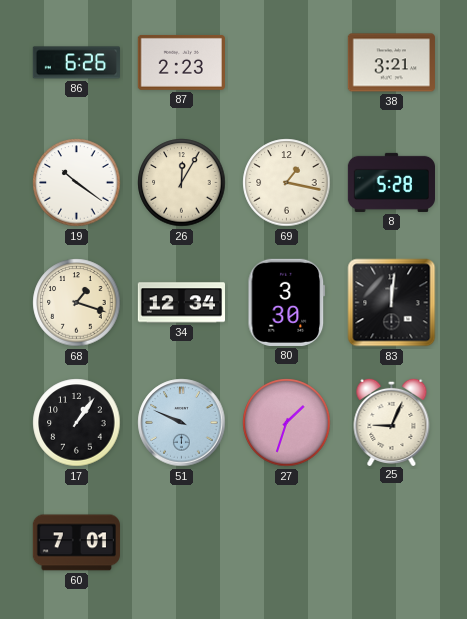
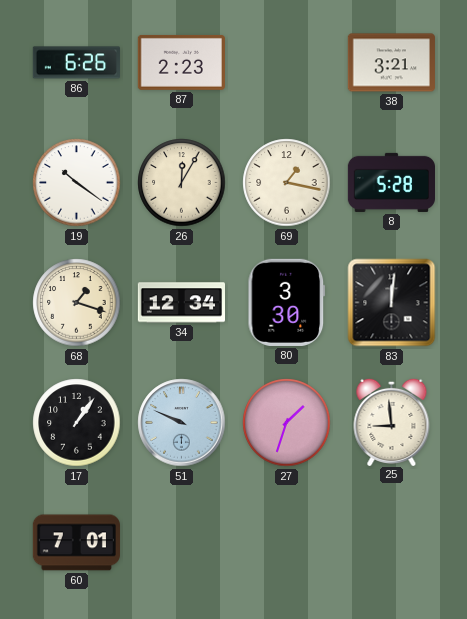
25: 9:04 -> 8:59 (392, 421)
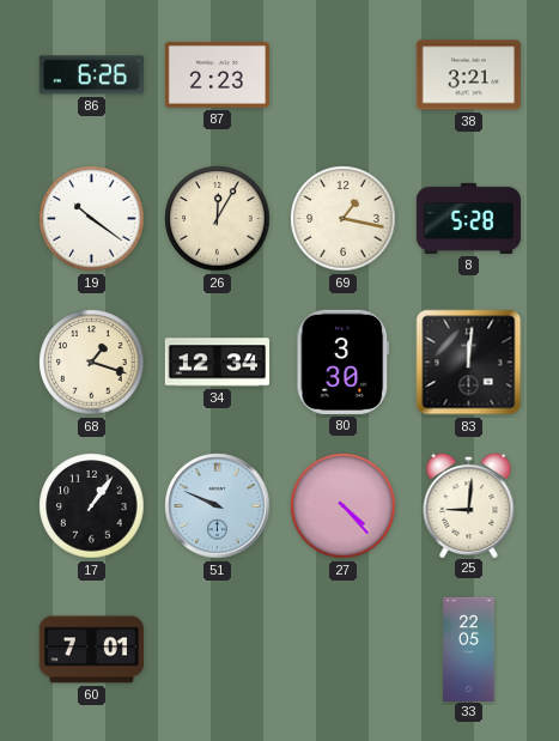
27: 1:33 -> 4:23 (344, 506)
25: 8:59 -> 9:01 (469, 504)
33: none -> 22:05 (469, 649)
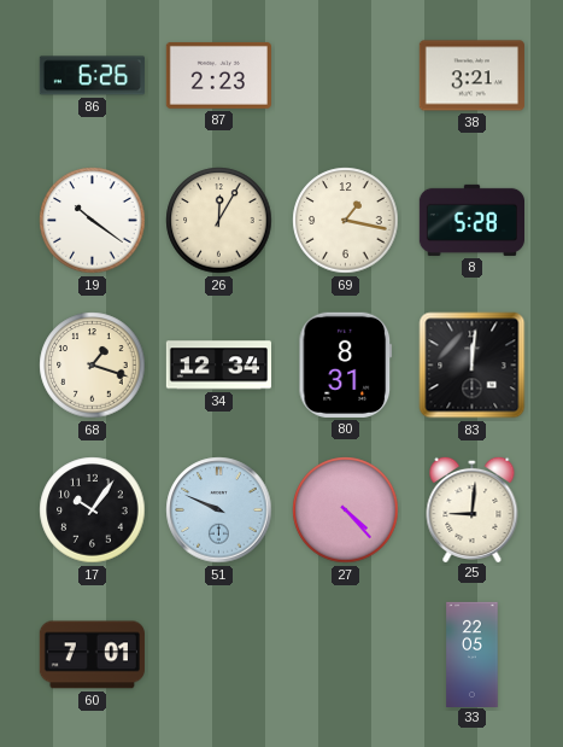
80: 3:30 -> 8:31 (346, 364)
17: 1:06 -> 10:06 (93, 510)
